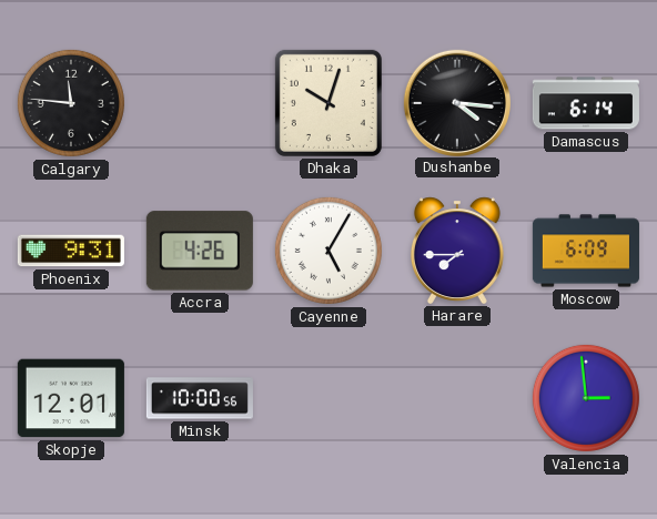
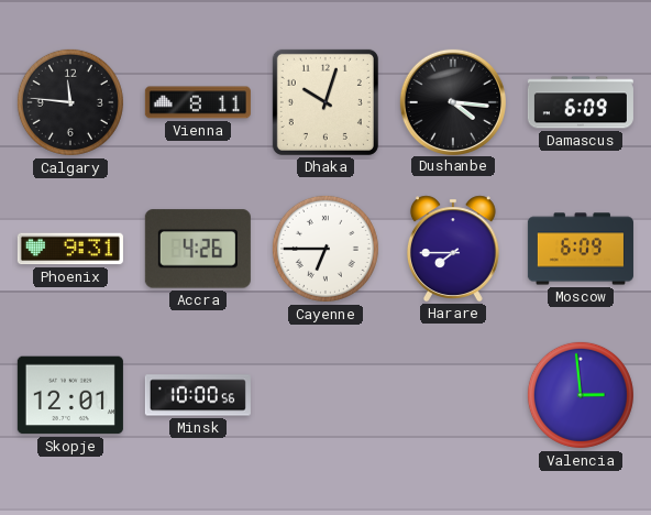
Vienna: none -> 8:11 (198, 102)
Damascus: 6:14 -> 6:09 (581, 102)
Cayenne: 5:05 -> 6:45 (325, 249)
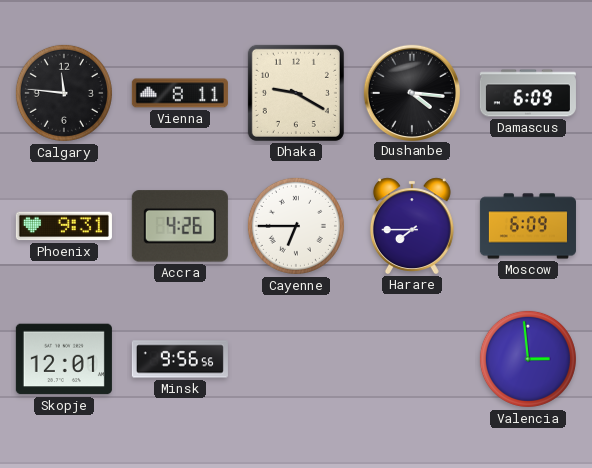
Dhaka: 10:03 -> 9:20 (296, 93)
Minsk: 10:00 -> 9:56 (180, 359)
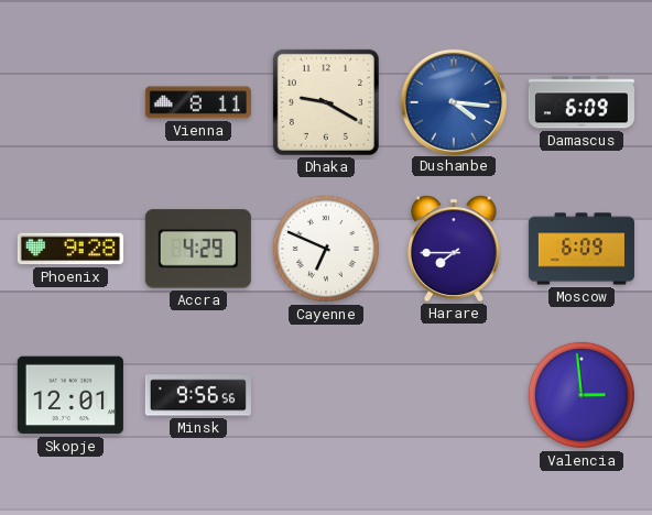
Calgary: 11:46 -> none (64, 93)
Dushanbe dial: black -> blue (453, 101)
Phoenix: 9:31 -> 9:28 (70, 249)
Accra: 4:26 -> 4:29 (198, 249)
Cayenne: 6:45 -> 6:49 (326, 249)
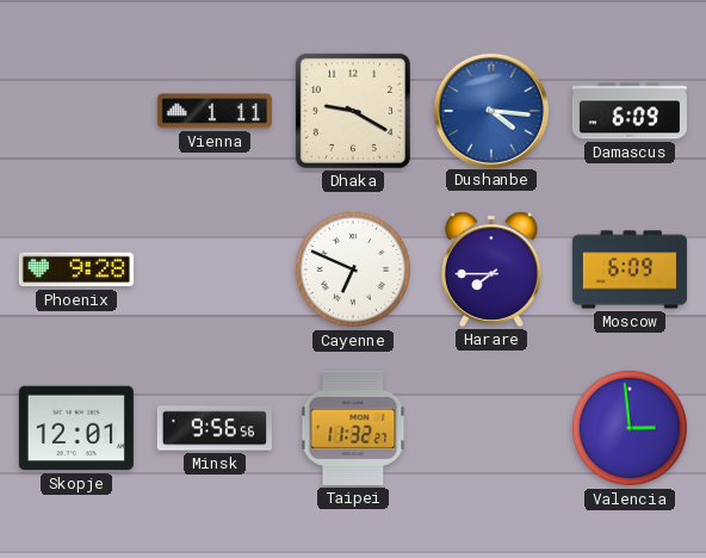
Vienna: 8:11 -> 1:11 (215, 111)
Accra: 4:29 -> none (198, 249)
Taipei: none -> 11:32 (353, 428)
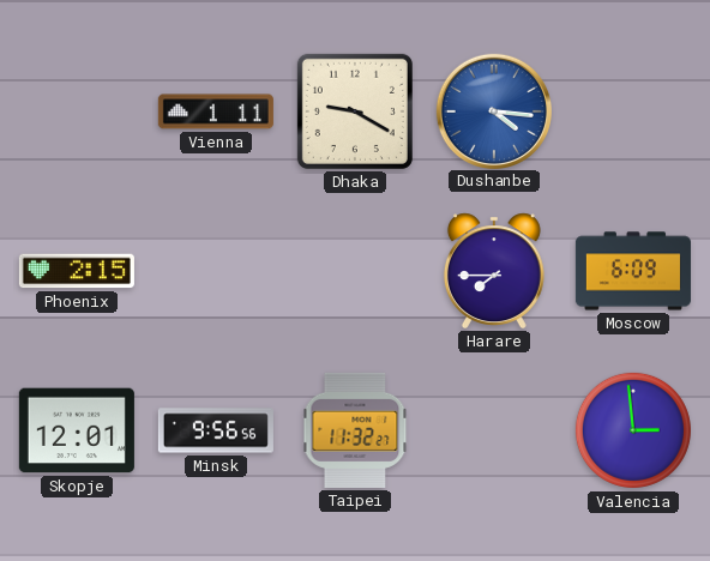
Damascus: 6:09 -> none (630, 111)
Phoenix: 9:28 -> 2:15 (77, 271)
Cayenne: 6:49 -> none (353, 269)
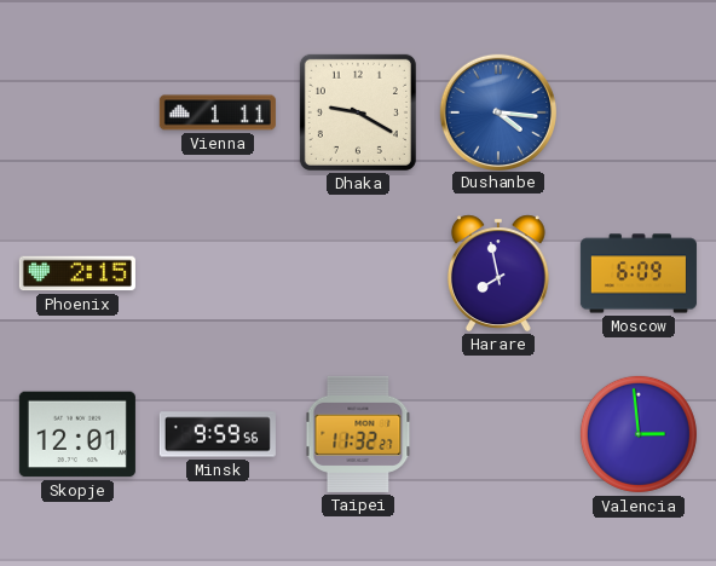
Harare: 7:45 -> 7:58 (498, 273)
Minsk: 9:56 -> 9:59 (218, 434)
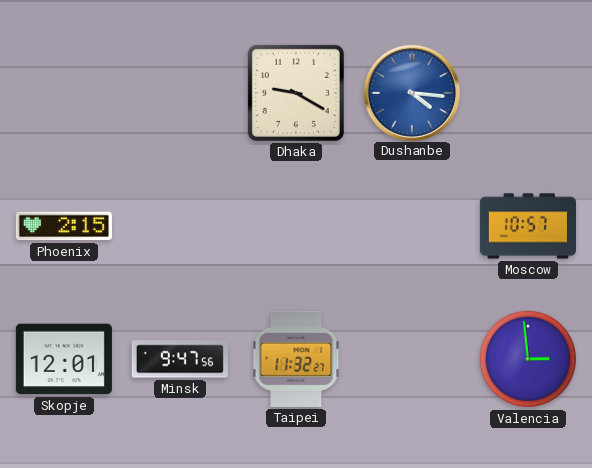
Vienna: 1:11 -> none (218, 112)
Harare: 7:58 -> none (498, 273)
Moscow: 6:09 -> 10:57 (528, 226)
Minsk: 9:59 -> 9:47 (180, 359)
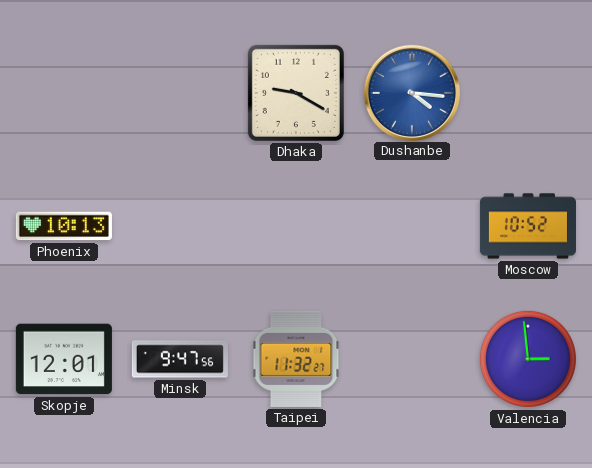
Phoenix: 2:15 -> 10:13 (64, 226)
Moscow: 10:57 -> 10:52 (528, 226)
